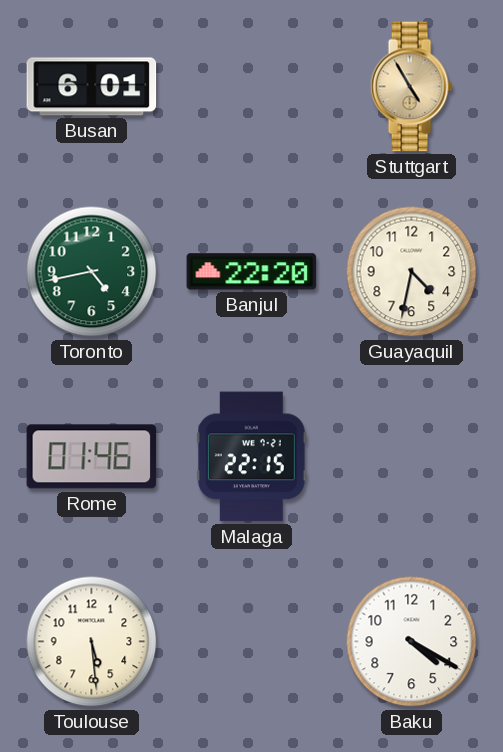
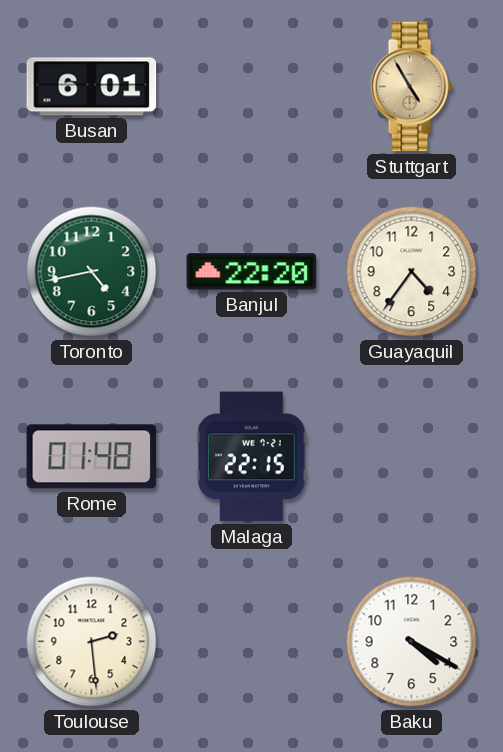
Guayaquil: 4:32 -> 4:36 (412, 272)
Rome: 01:46 -> 01:48 (92, 457)
Toulouse: 5:29 -> 2:29 (92, 642)
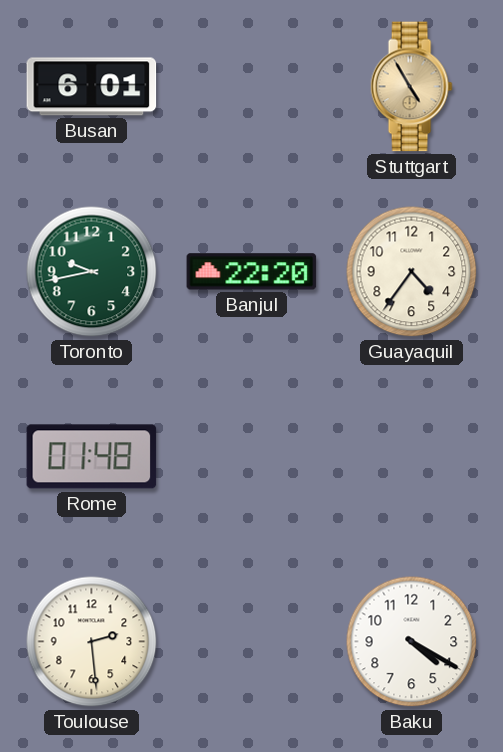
Toronto: 4:43 -> 9:43 (92, 272)
Malaga: 22:15 -> none (251, 457)
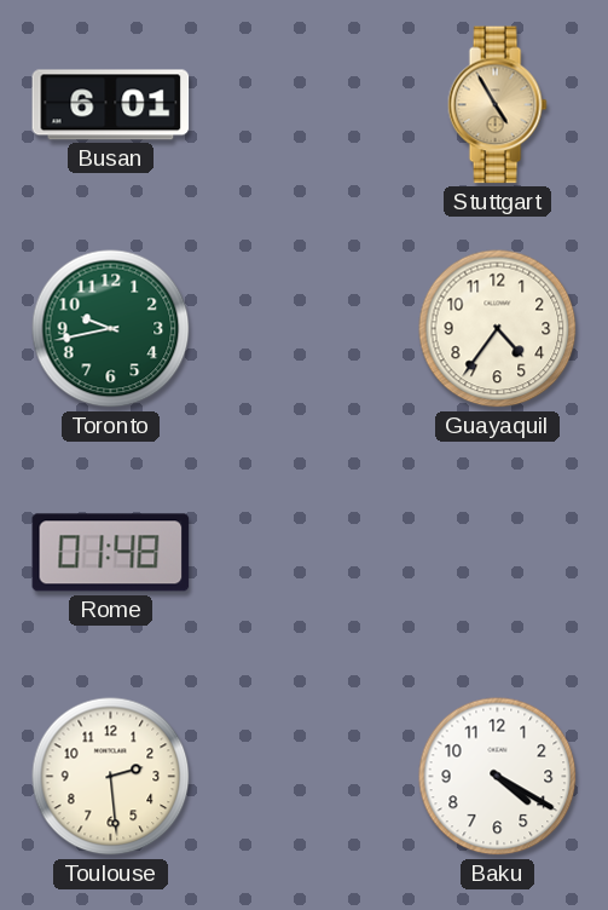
Banjul: 22:20 -> none (252, 272)
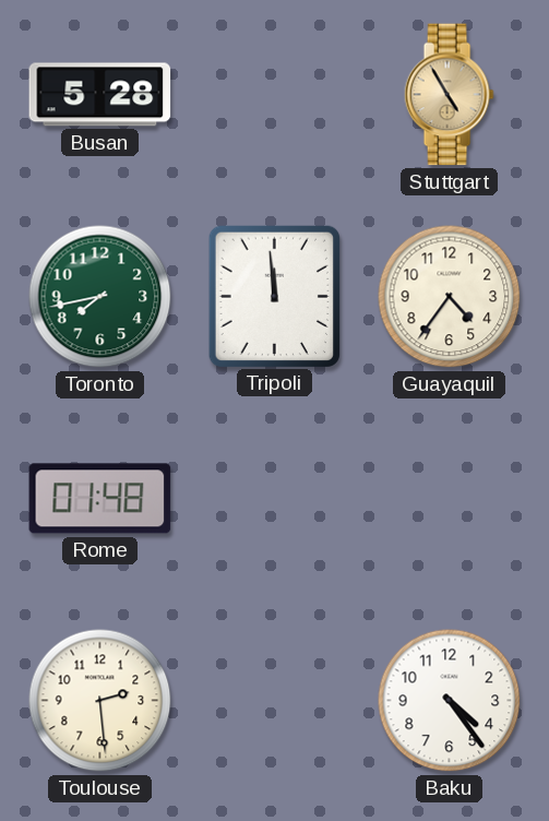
Busan: 6:01 -> 5:28 (100, 95)
Toronto: 9:43 -> 7:43 (100, 297)
Tripoli: none -> 11:59 (274, 296)
Baku: 4:20 -> 4:24 (450, 701)
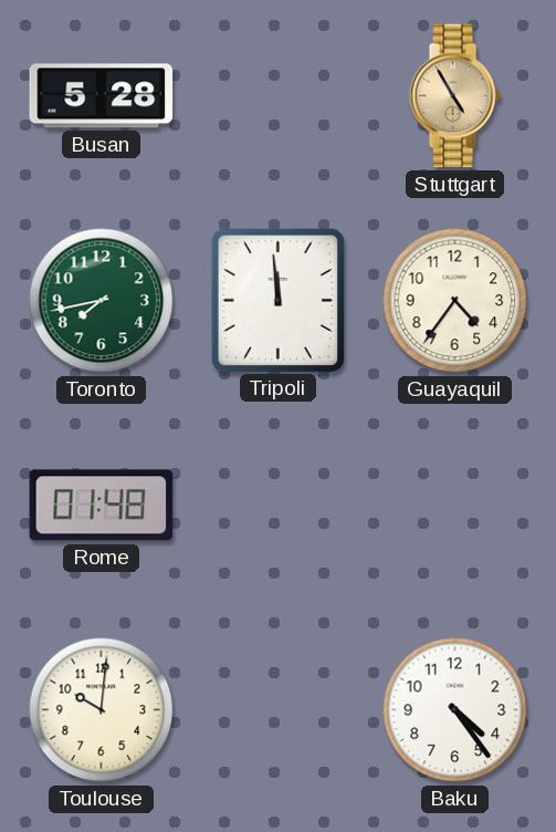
Toulouse: 2:29 -> 10:01 (102, 710)
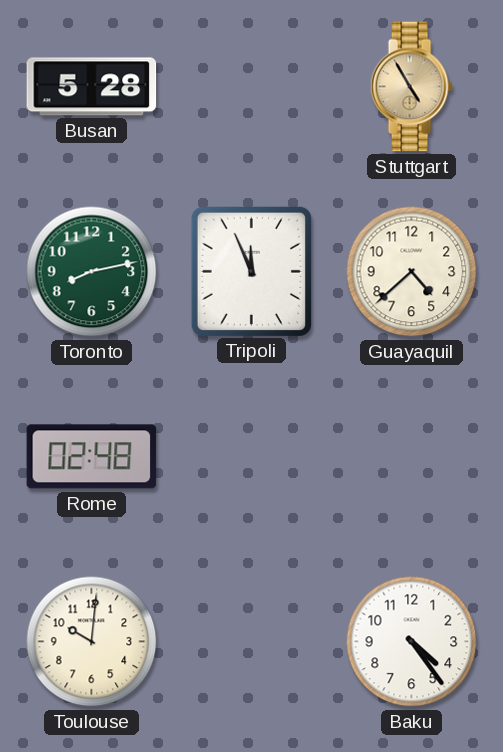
Toronto: 7:43 -> 8:13 (92, 272)
Tripoli: 11:59 -> 11:56 (251, 271)
Guayaquil: 4:36 -> 4:38 (412, 272)
Rome: 01:48 -> 02:48 (92, 457)
